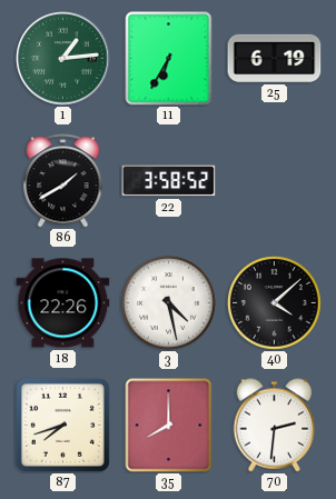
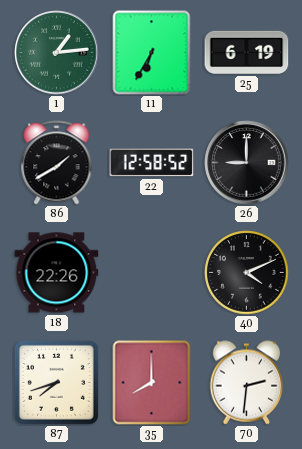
22: 3:58 -> 12:58 (152, 163)
26: none -> 9:00 (247, 163)
3: 4:28 -> none (169, 303)
40: 4:08 -> 4:11 (247, 273)
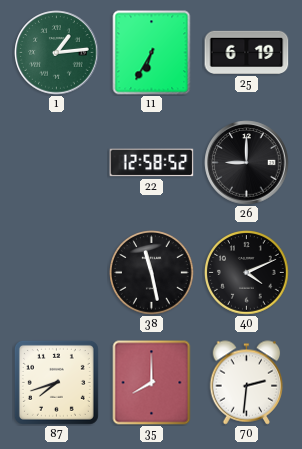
86: 1:40 -> none (57, 163)
18: 22:26 -> none (57, 273)
38: none -> 11:28 (152, 273)
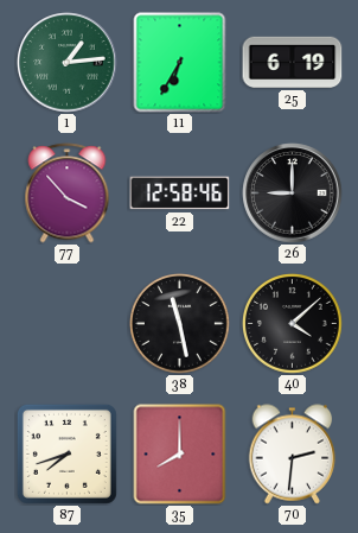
77: none -> 3:53 (68, 193)
22: 12:58:52 -> 12:58:46 (180, 193)
40: 4:11 -> 4:08 (293, 324)
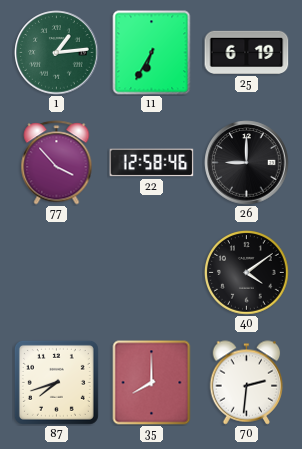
38: 11:28 -> none (180, 324)
40: 4:08 -> 4:09 (247, 273)
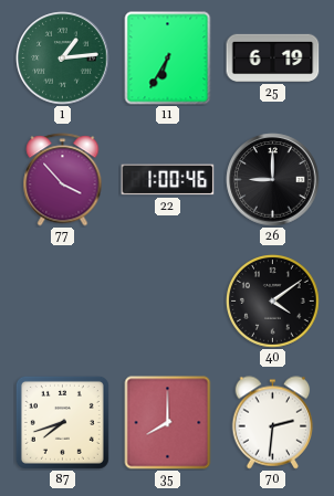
22: 12:58 -> 1:00 (168, 180)
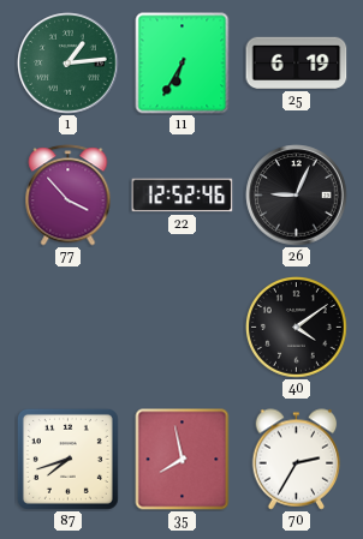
22: 1:00 -> 12:52 (183, 196)
26: 9:00 -> 9:04 (297, 196)
35: 8:00 -> 7:58 (183, 460)
70: 2:31 -> 2:35 (297, 460)
